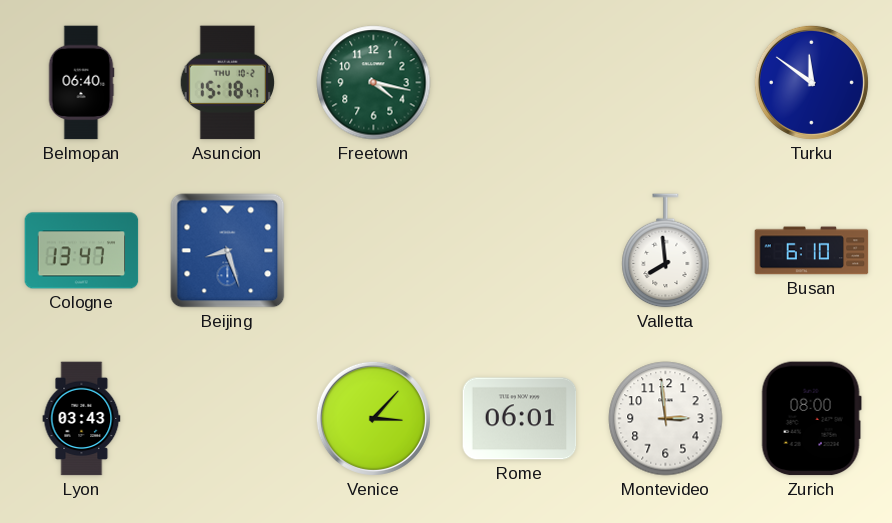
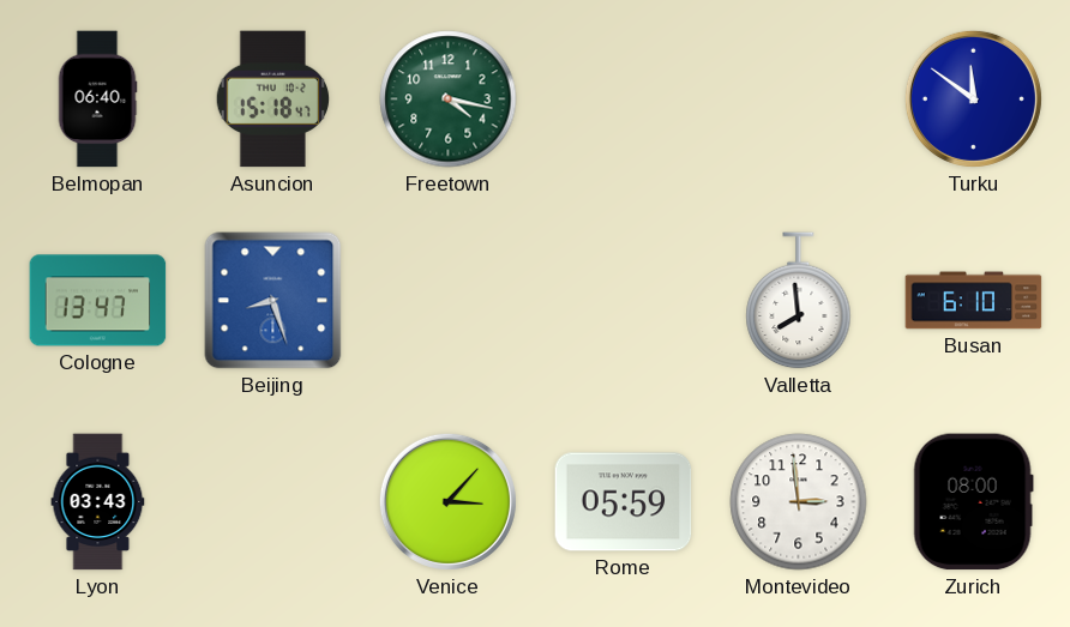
Rome: 06:01 -> 05:59 (624, 502)
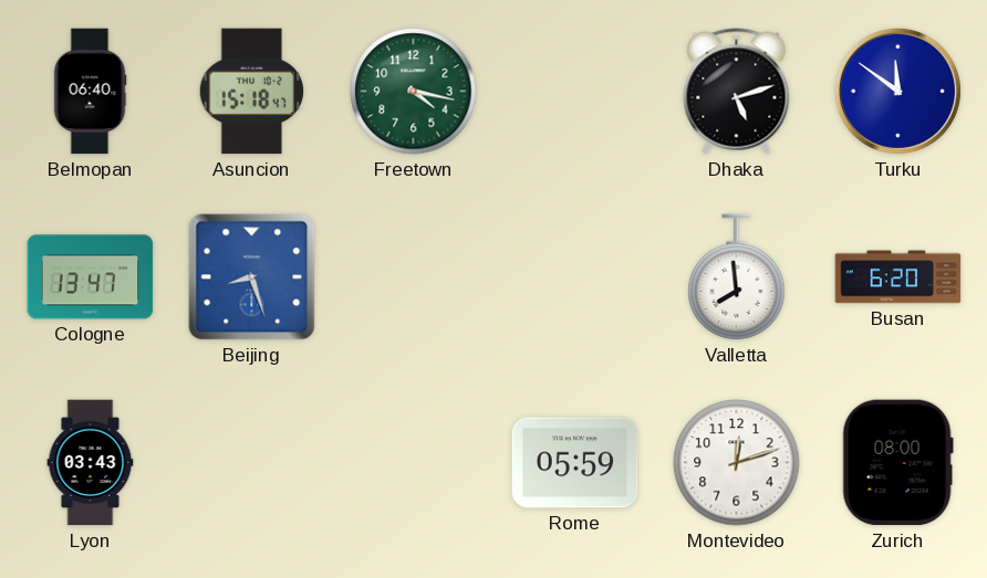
Dhaka: none -> 5:12 (737, 92)
Busan: 6:10 -> 6:20 (898, 277)
Venice: 3:07 -> none (447, 501)
Montevideo: 2:59 -> 12:12 (737, 463)
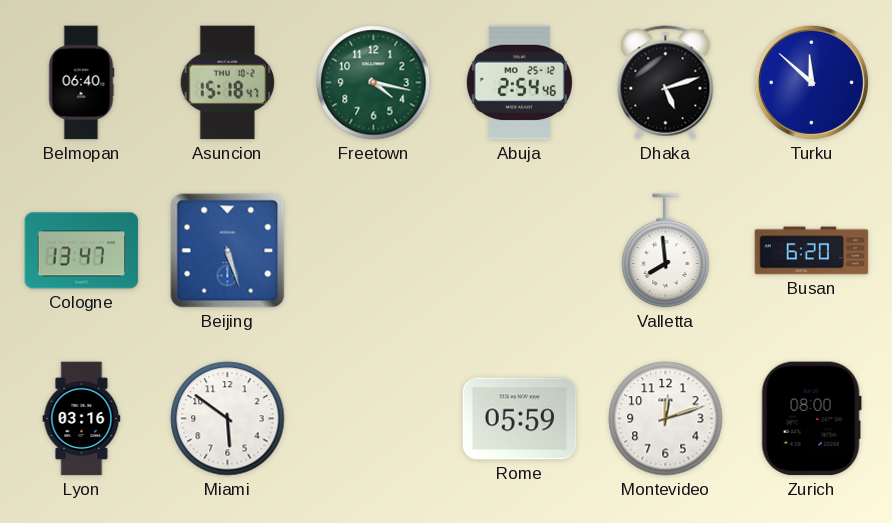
Abuja: none -> 2:54 (519, 83)
Turku: 11:51 -> 11:52 (811, 82)
Beijing: 8:27 -> 5:27 (228, 251)
Lyon: 03:43 -> 03:16 (82, 419)
Miami: none -> 5:51 (228, 419)
